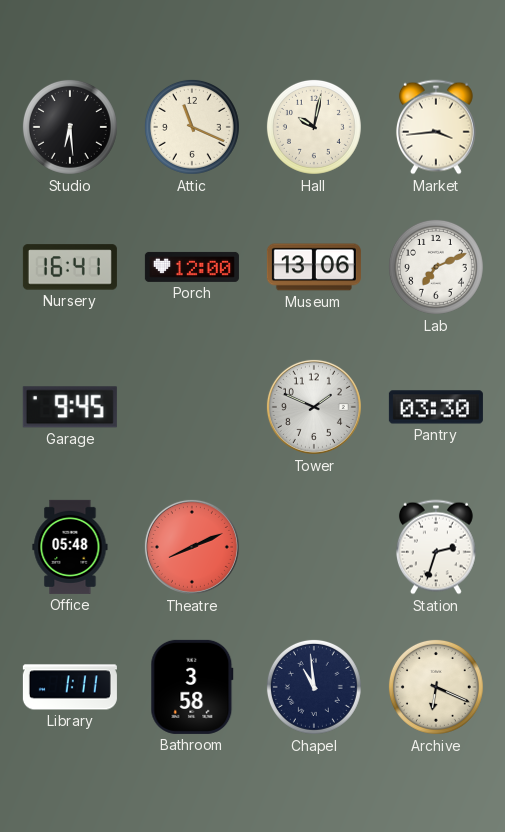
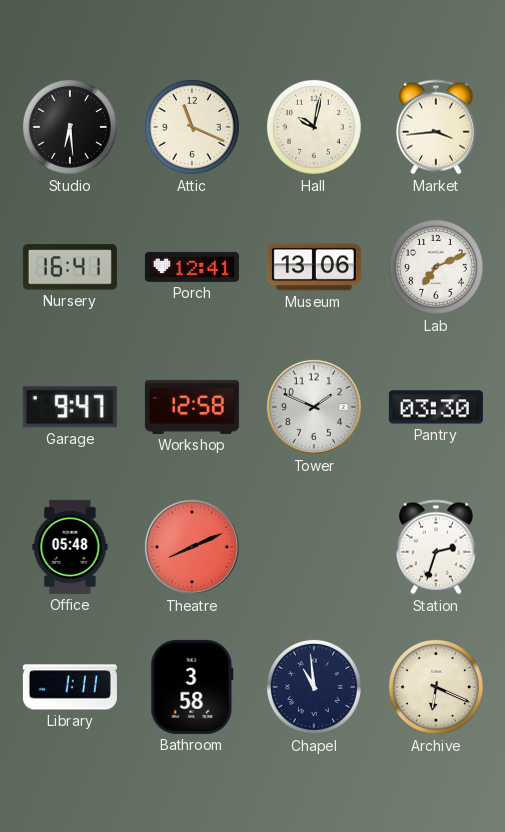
Porch: 12:00 -> 12:41 (192, 267)
Garage: 9:45 -> 9:47 (70, 407)
Workshop: none -> 12:58 (192, 407)
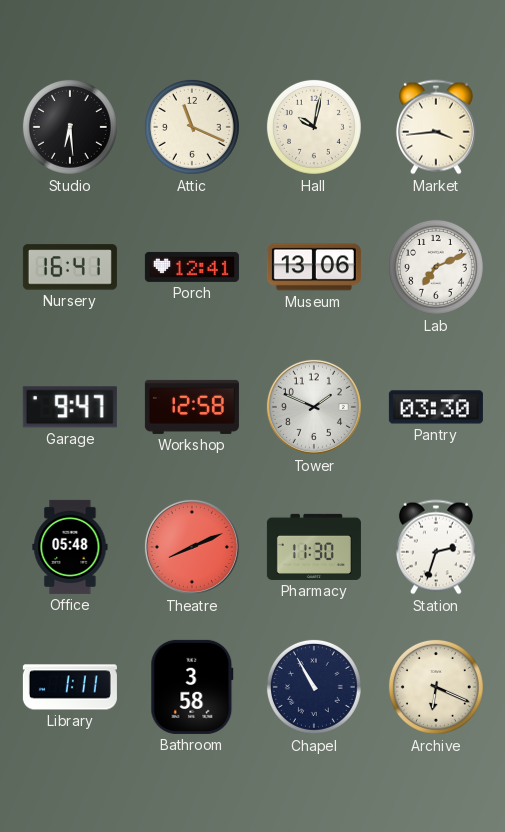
Pharmacy: none -> 11:30 (314, 547)
Chapel: 10:59 -> 10:55 (314, 687)
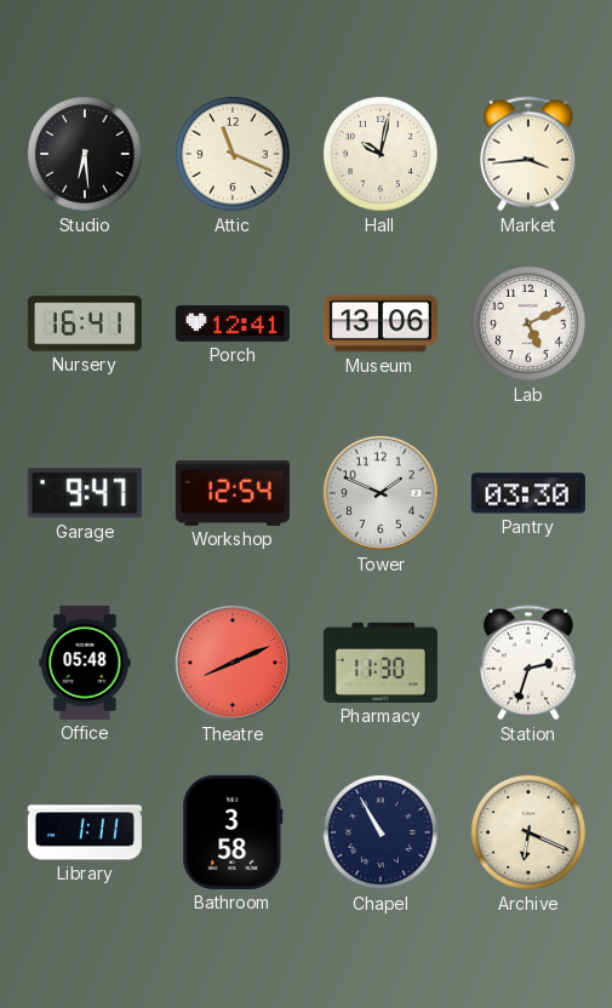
Lab: 7:11 -> 5:11 (528, 323)
Workshop: 12:58 -> 12:54 (233, 493)
